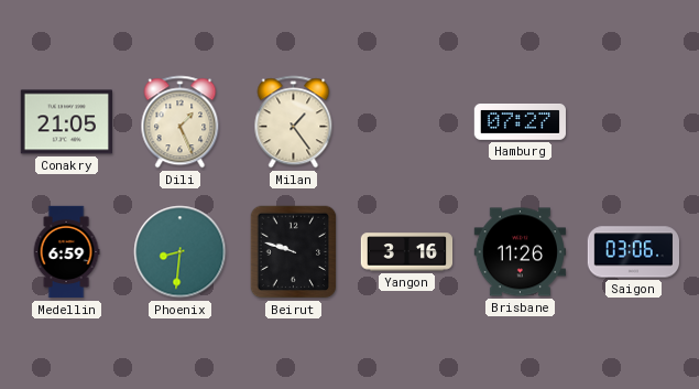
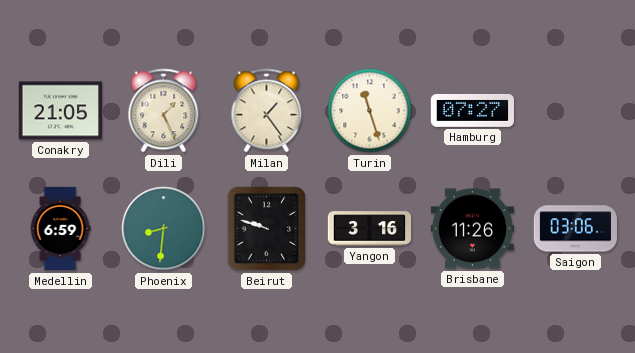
Turin: none -> 11:27 (370, 111)
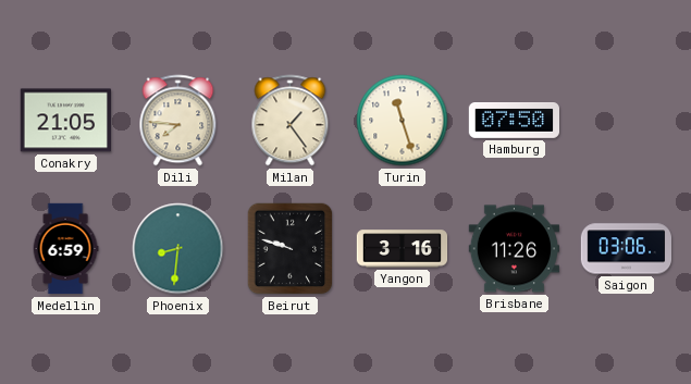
Dili: 1:26 -> 7:46 (178, 121)
Hamburg: 07:27 -> 07:50 (515, 121)
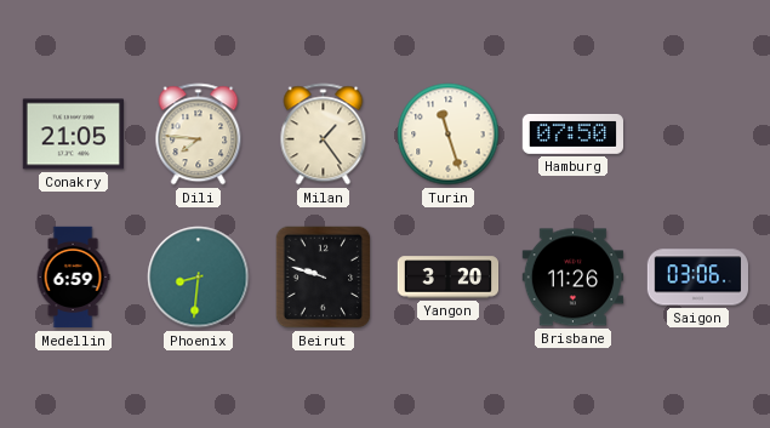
Yangon: 3:16 -> 3:20 (449, 278)
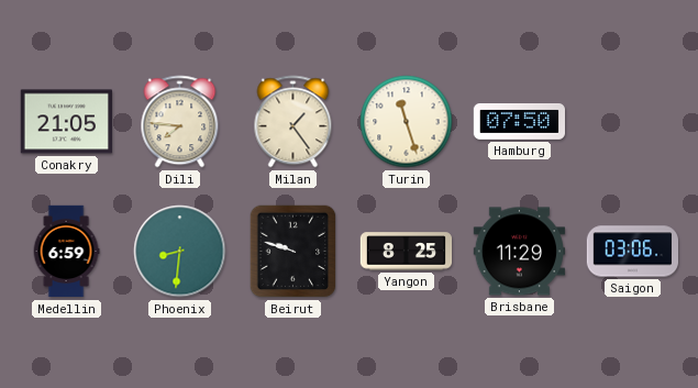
Yangon: 3:20 -> 8:25 (407, 252)
Brisbane: 11:26 -> 11:29 (519, 252)
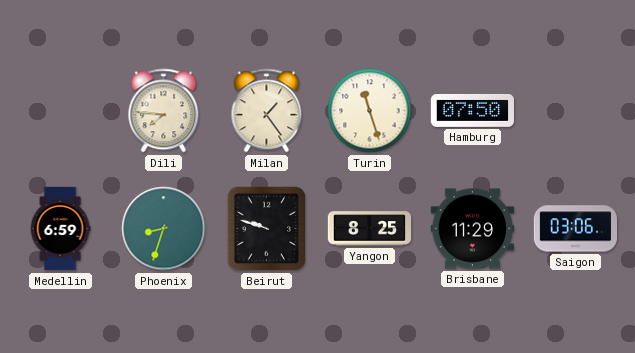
Conakry: 21:05 -> none (66, 122)
Phoenix: 8:31 -> 8:33 (164, 229)
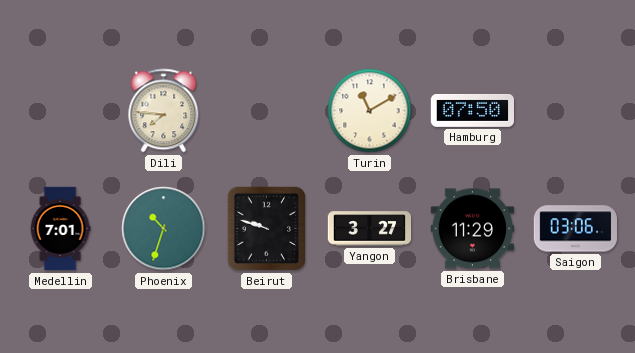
Milan: 1:24 -> none (267, 111)
Turin: 11:27 -> 11:10 (370, 111)
Medellin: 6:59 -> 7:01 (60, 229)
Phoenix: 8:33 -> 10:33 (164, 229)
Yangon: 8:25 -> 3:27 (370, 229)
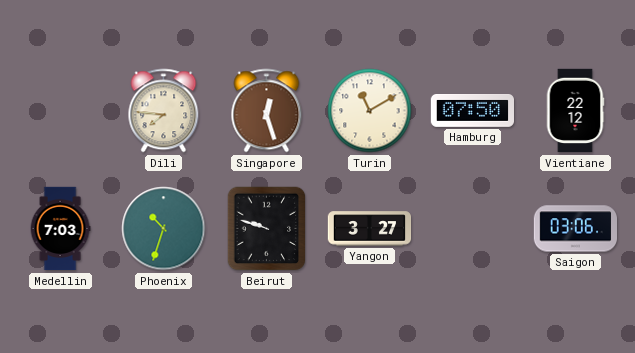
Singapore: none -> 12:27 (267, 111)
Vientiane: none -> 22:12 (575, 111)
Medellin: 7:01 -> 7:03 (60, 229)
Brisbane: 11:29 -> none (472, 229)
